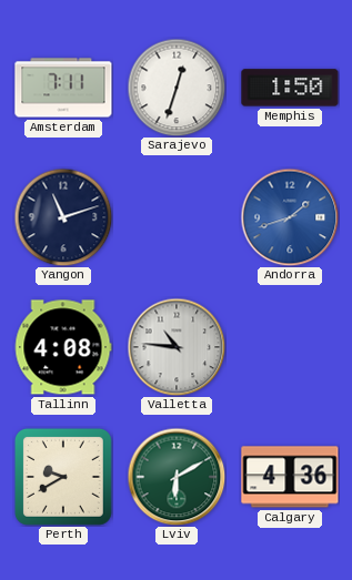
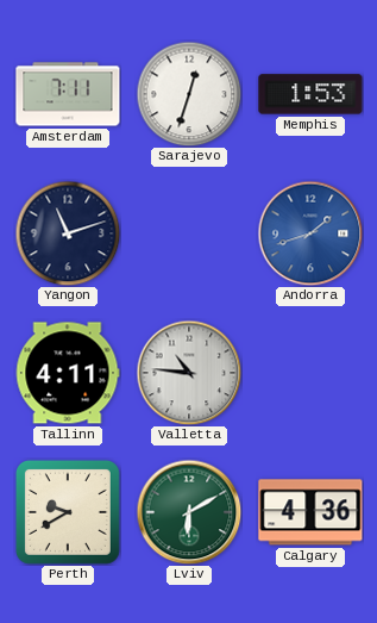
Memphis: 1:50 -> 1:53 (310, 94)
Tallinn: 4:08 -> 4:11 (68, 373)
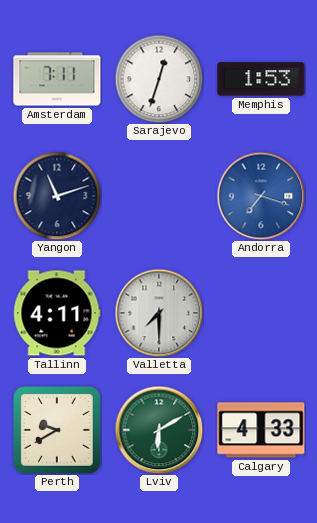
Andorra: 1:42 -> 7:18 (261, 196)
Valletta: 10:46 -> 7:30 (159, 313)
Calgary: 4:36 -> 4:33 (261, 430)
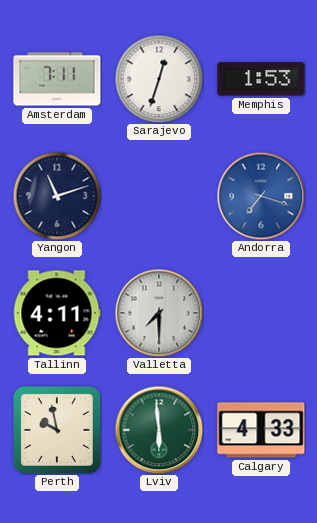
Perth: 9:40 -> 9:58 (57, 430)
Lviv: 6:10 -> 5:59 (159, 430)
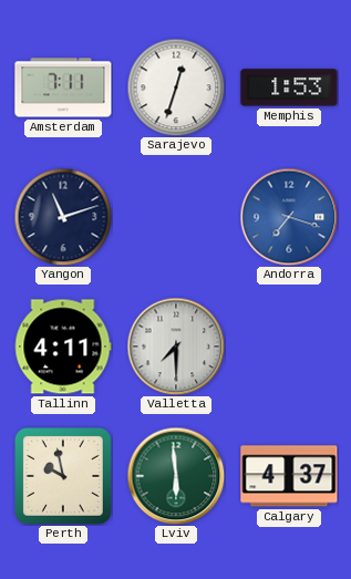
Calgary: 4:33 -> 4:37 (289, 476)
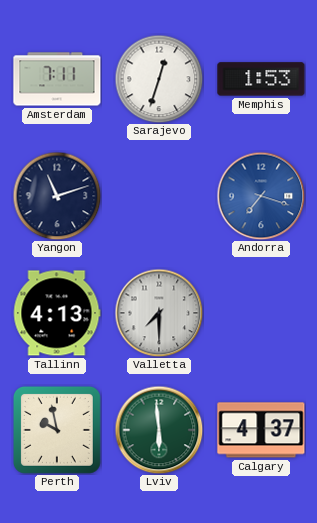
Tallinn: 4:11 -> 4:13 (57, 313)
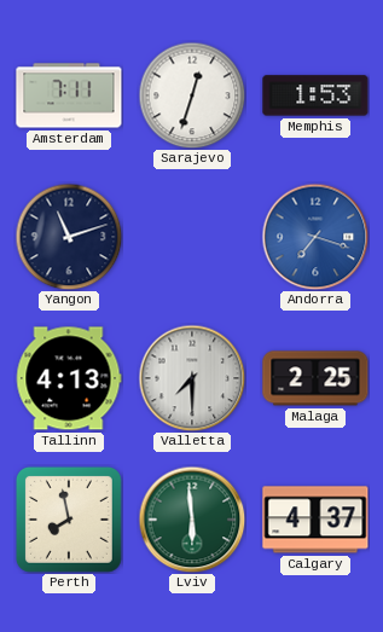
Malaga: none -> 2:25 (315, 378)
Perth: 9:58 -> 7:58 (69, 520)
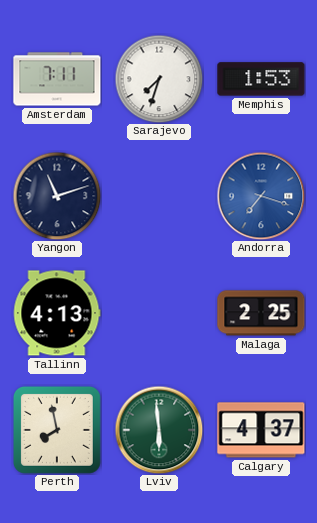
Sarajevo: 12:33 -> 7:33 (159, 79)
Valletta: 7:30 -> none (192, 378)
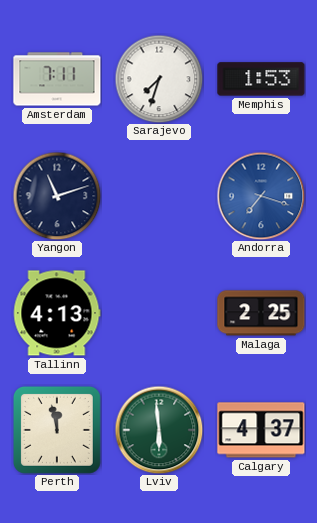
Perth: 7:58 -> 11:58 (57, 430)
